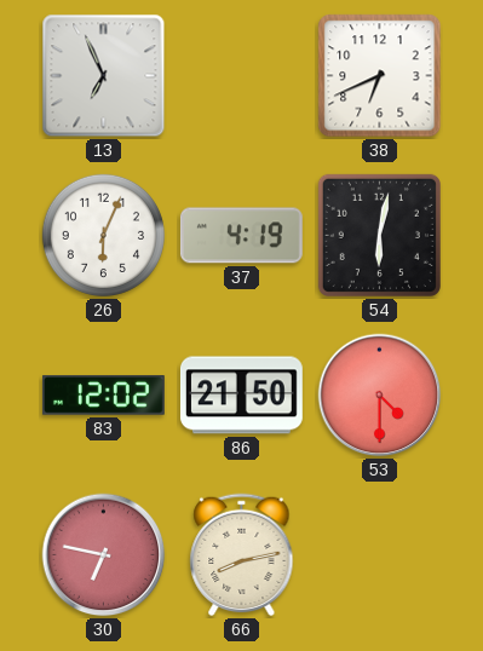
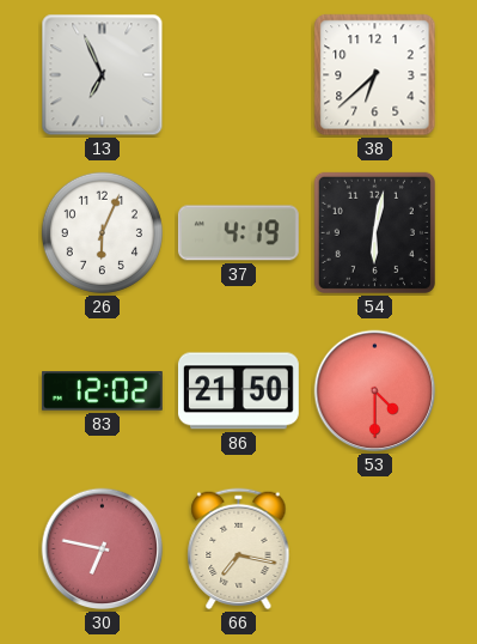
38: 6:41 -> 6:38 (375, 75)
66: 8:13 -> 7:17 (239, 549)
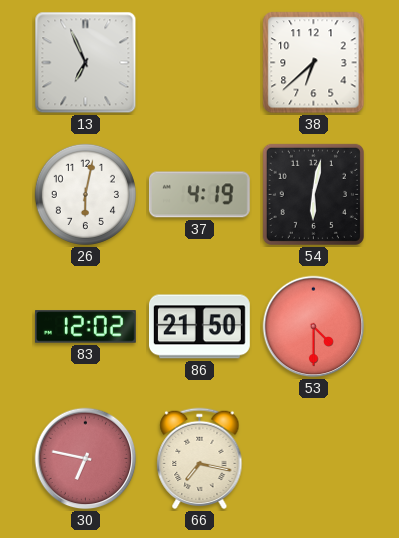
26: 6:04 -> 6:02 (85, 194)
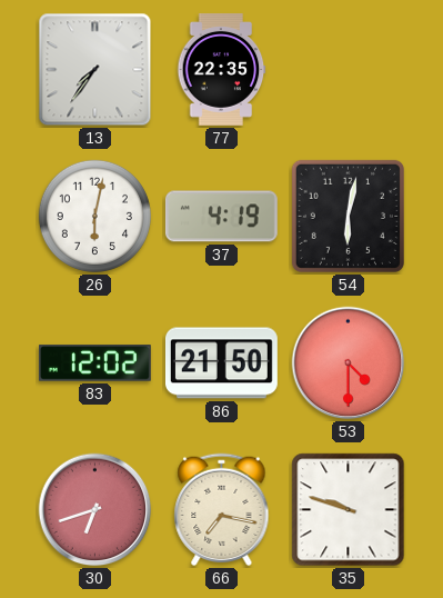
13: 6:56 -> 7:36 (95, 70)
77: none -> 22:35 (222, 69)
38: 6:38 -> none (314, 63)
30: 6:47 -> 6:42 (95, 510)
35: none -> 9:48 (349, 510)
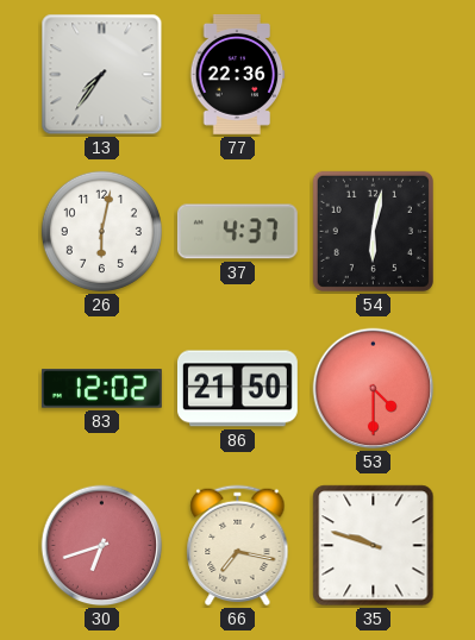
77: 22:35 -> 22:36 (238, 74)
37: 4:19 -> 4:37 (237, 232)
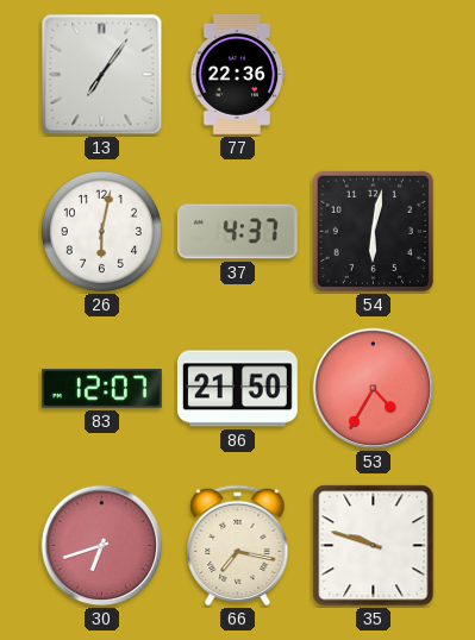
13: 7:36 -> 7:06 (102, 75)
83: 12:02 -> 12:07 (101, 389)
53: 4:30 -> 4:35 (374, 389)
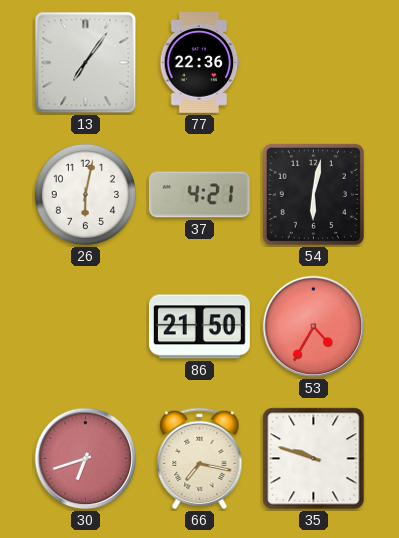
37: 4:37 -> 4:21 (199, 195)
83: 12:07 -> none (101, 389)
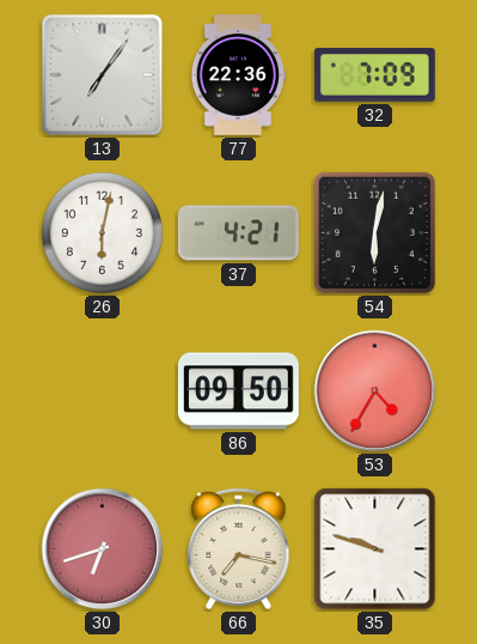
32: none -> 7:09 (374, 75)
86: 21:50 -> 09:50 (238, 391)
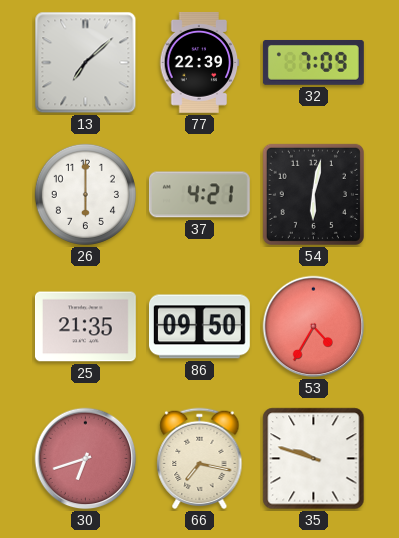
13: 7:06 -> 7:08 (86, 63)
77: 22:36 -> 22:39 (200, 62)
26: 6:02 -> 6:00 (85, 194)
25: none -> 21:35 (85, 327)
